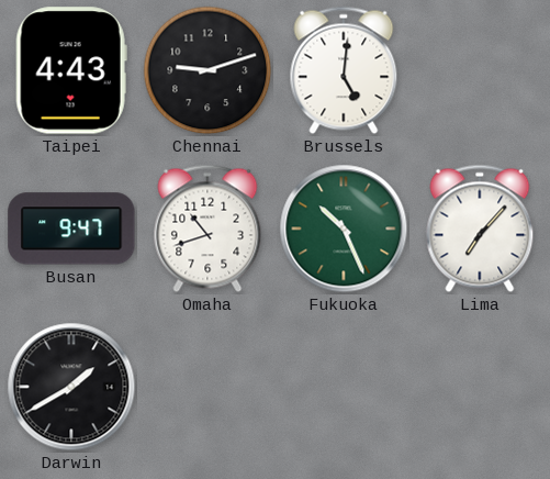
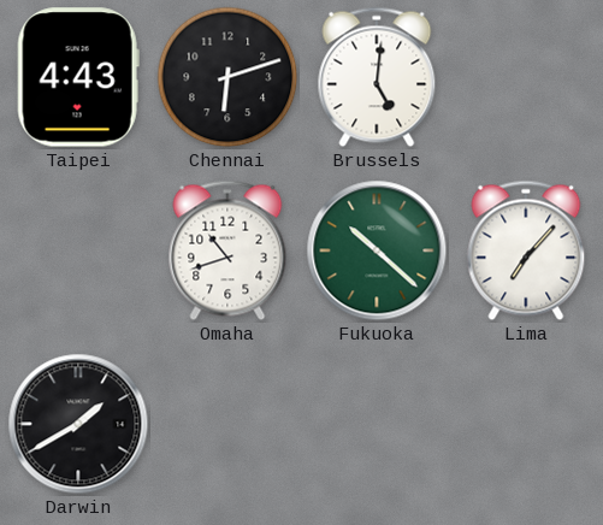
Chennai: 9:12 -> 6:12 (227, 77)
Busan: 9:47 -> none (71, 229)
Fukuoka: 10:26 -> 10:22 (377, 250)
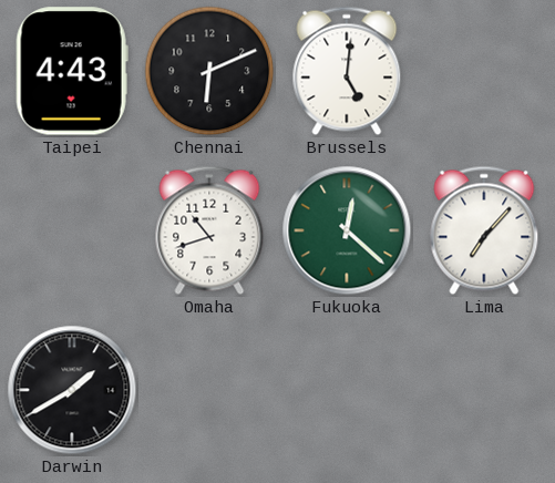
Chennai: 6:12 -> 6:11 (209, 71)
Fukuoka: 10:22 -> 12:22 (347, 230)
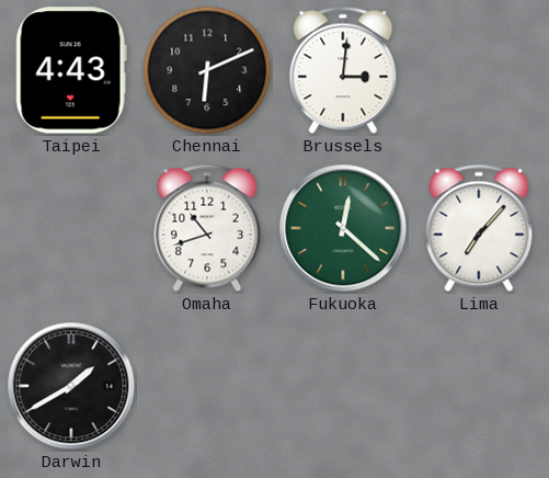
Brussels: 5:01 -> 3:01 (343, 70)
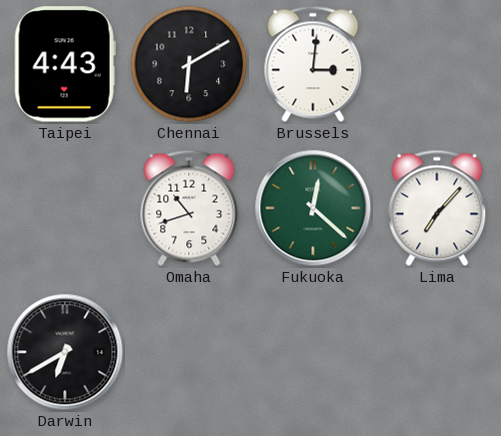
Chennai: 6:11 -> 6:10 (189, 64)
Darwin: 1:40 -> 6:40 (65, 352)
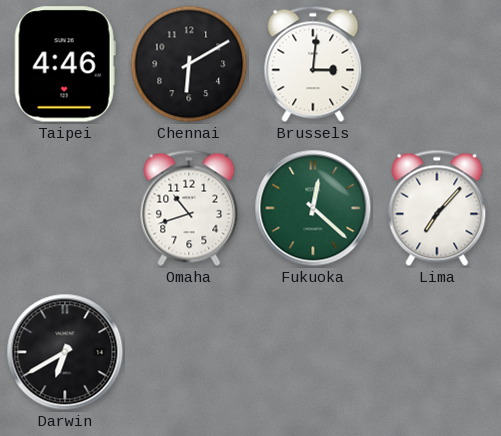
Taipei: 4:43 -> 4:46 (65, 64)
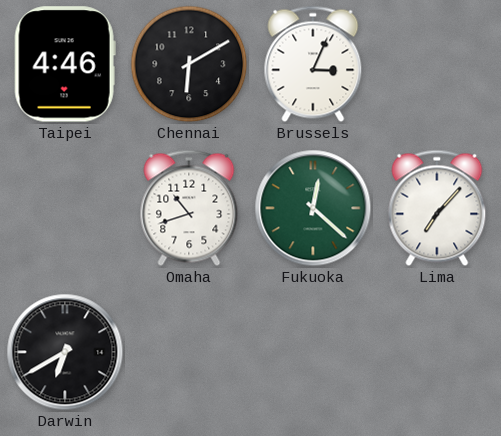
Brussels: 3:01 -> 3:04 (313, 64)
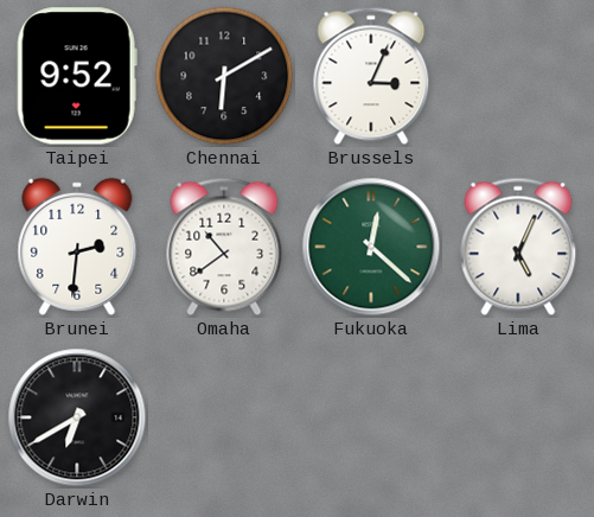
Taipei: 4:46 -> 9:52 (77, 76)
Brunei: none -> 2:31 (77, 247)
Omaha: 10:42 -> 10:39 (224, 247)
Lima: 7:07 -> 5:04 (518, 247)
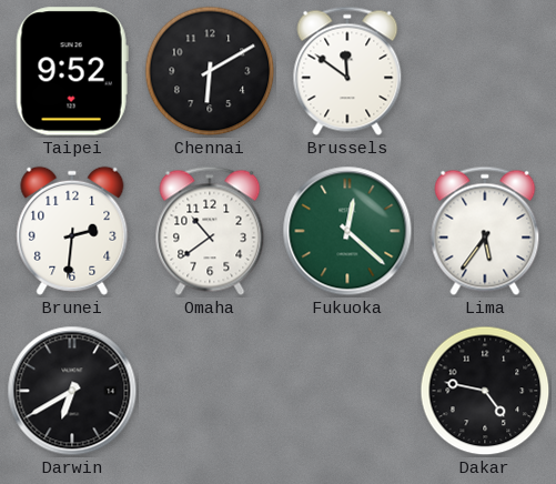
Brussels: 3:04 -> 11:51 (347, 71)
Lima: 5:04 -> 5:36 (485, 231)
Dakar: none -> 4:47 (485, 391)
